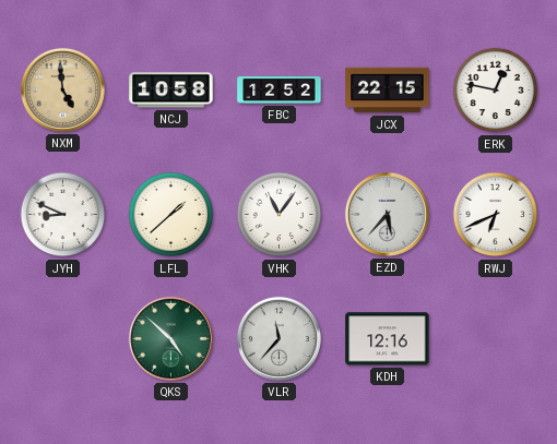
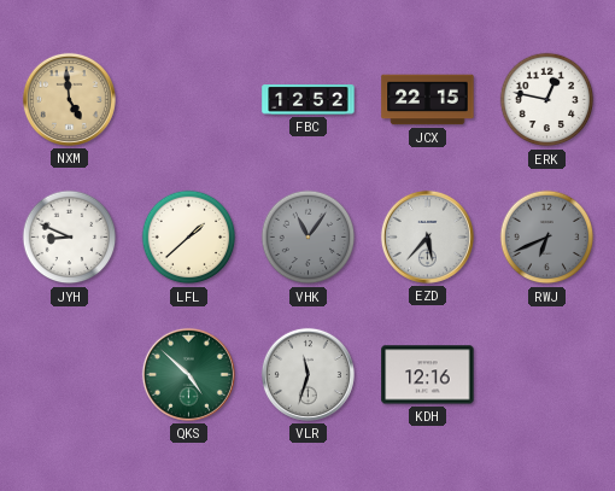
NCJ: 10:58 -> none (171, 91)
VHK dial: white -> grey (309, 238)
RWJ dial: white -> grey (547, 238)
VLR: 11:37 -> 11:33 (307, 374)
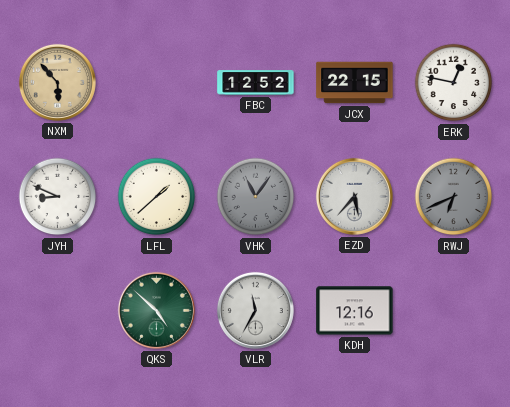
NXM: 4:59 -> 5:53 (57, 82)
VLR: 11:33 -> 11:35 (255, 310)
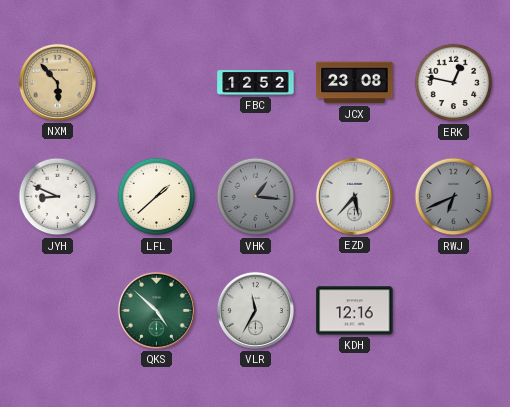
JCX: 22:15 -> 23:08 (355, 83)
VHK: 11:06 -> 1:16 (256, 197)
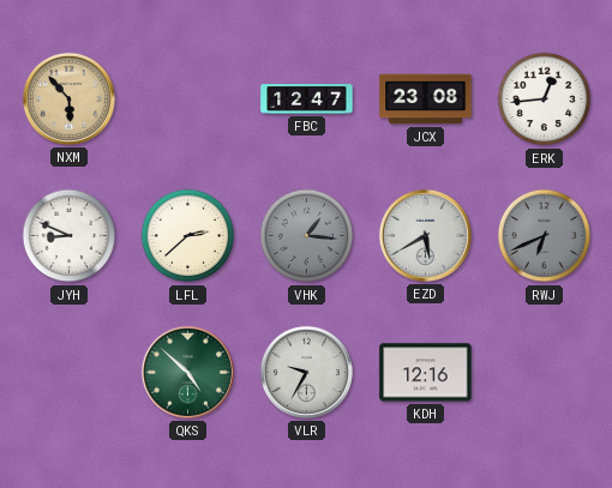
FBC: 12:52 -> 12:47 (307, 100)
ERK: 12:47 -> 12:44 (545, 100)
LFL: 1:38 -> 2:38 (188, 236)
EZD: 5:37 -> 5:40 (425, 235)
VLR: 11:35 -> 9:35 (306, 372)
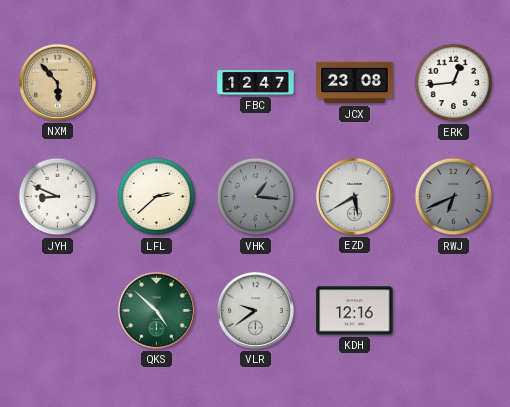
VLR: 9:35 -> 9:39 (255, 310)
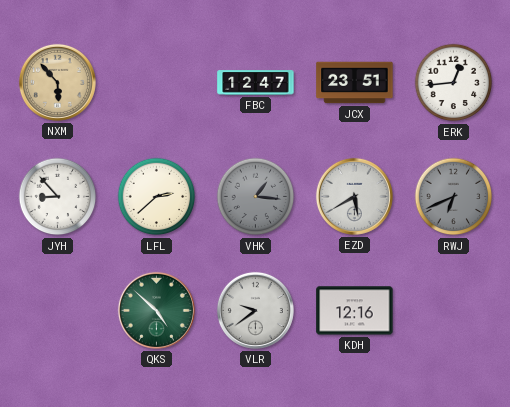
JCX: 23:08 -> 23:51 (355, 83)
JYH: 8:49 -> 8:53 (58, 197)
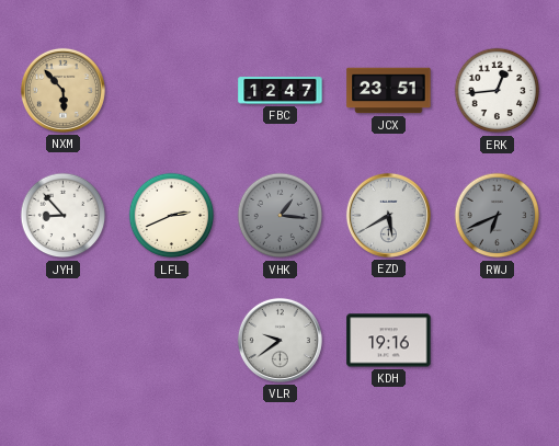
LFL: 2:38 -> 2:41 (172, 216)
QKS: 4:52 -> none (156, 310)
KDH: 12:16 -> 19:16 (389, 341)
